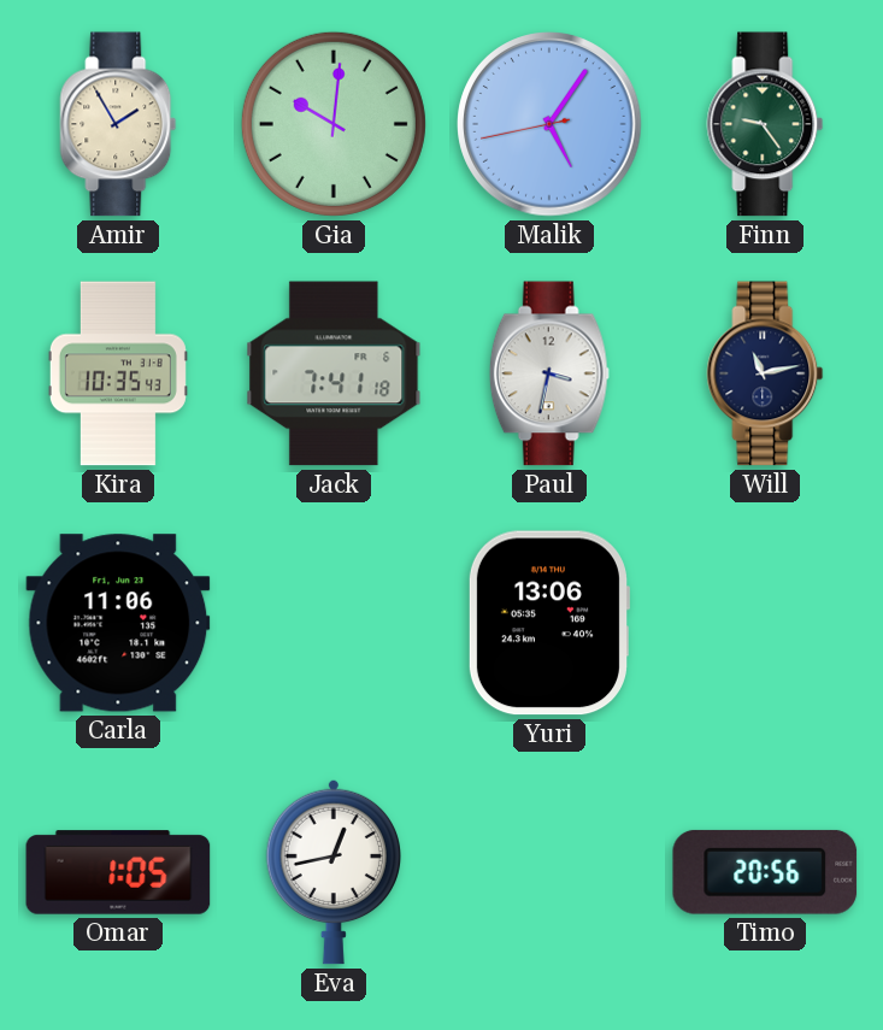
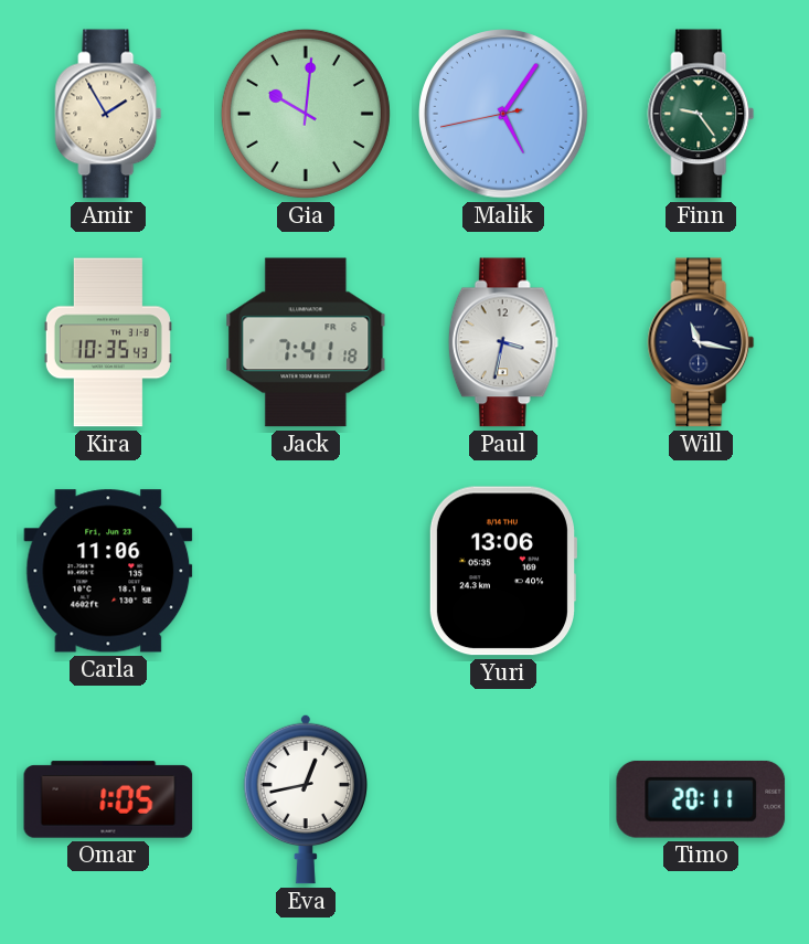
Will: 11:13 -> 11:17 (701, 342)
Timo: 20:56 -> 20:11 (701, 799)
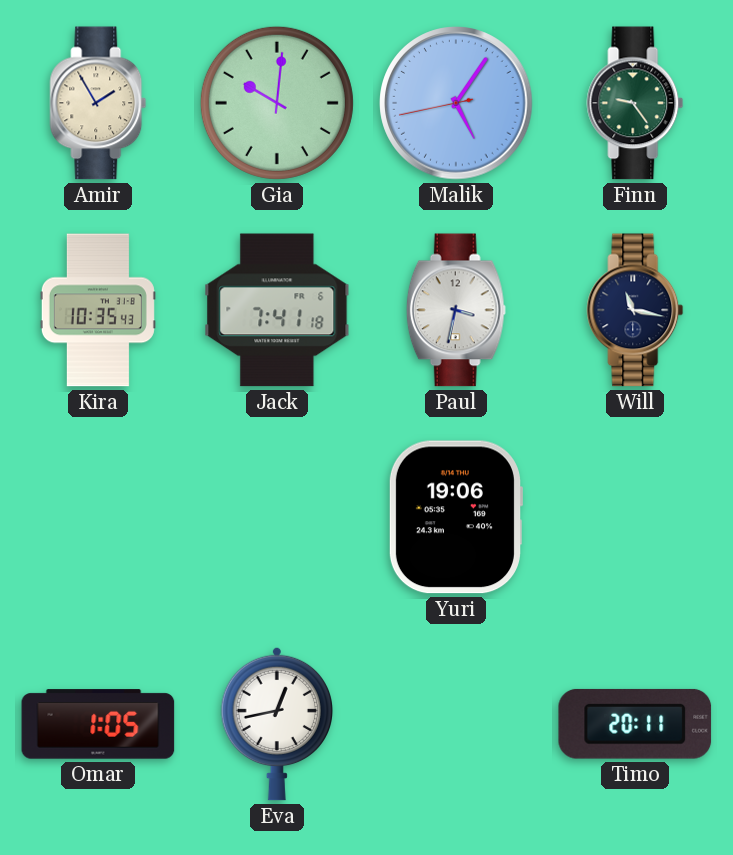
Carla: 11:06 -> none (108, 571)
Yuri: 13:06 -> 19:06 (455, 517)
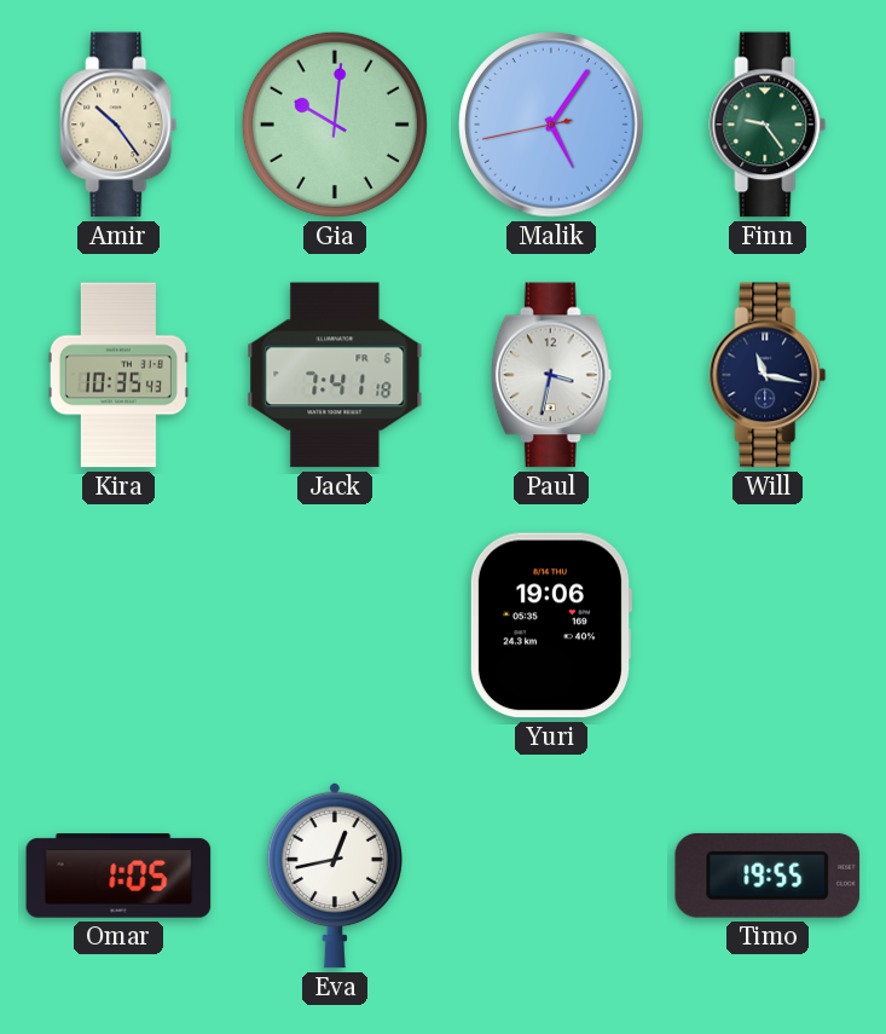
Amir: 1:55 -> 10:24 (118, 125)
Timo: 20:11 -> 19:55 (768, 876)
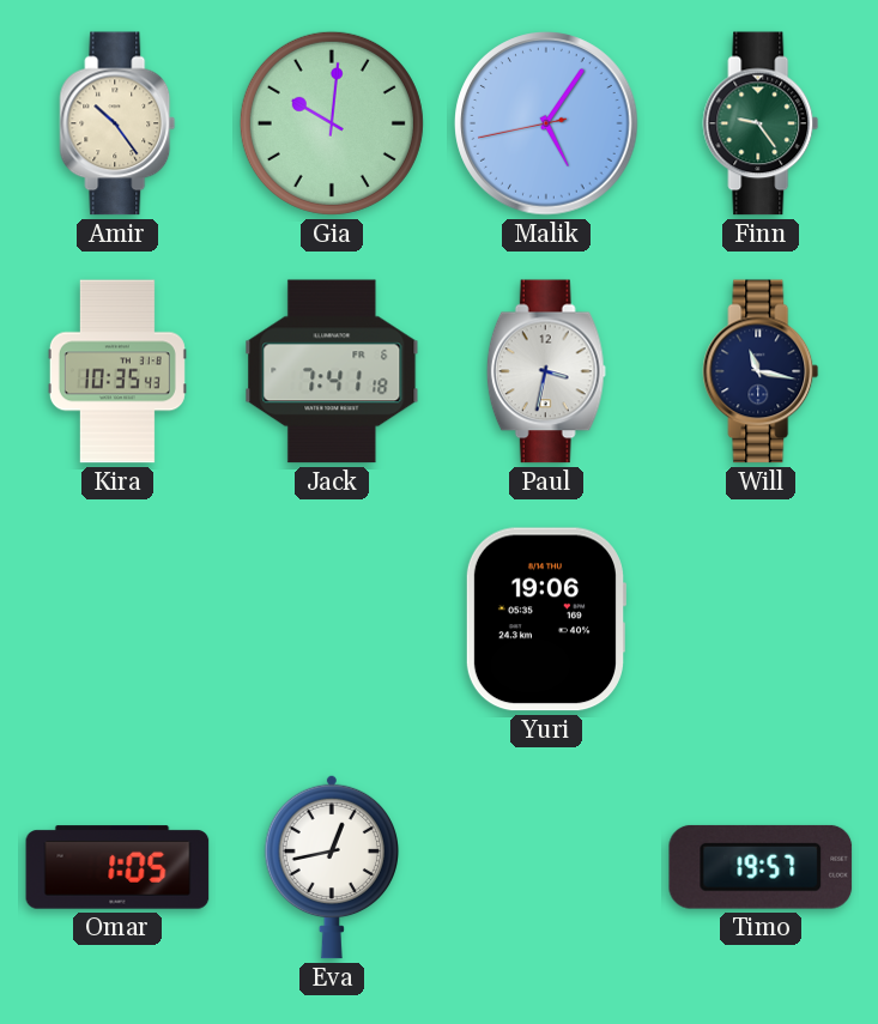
Timo: 19:55 -> 19:57 (761, 867)
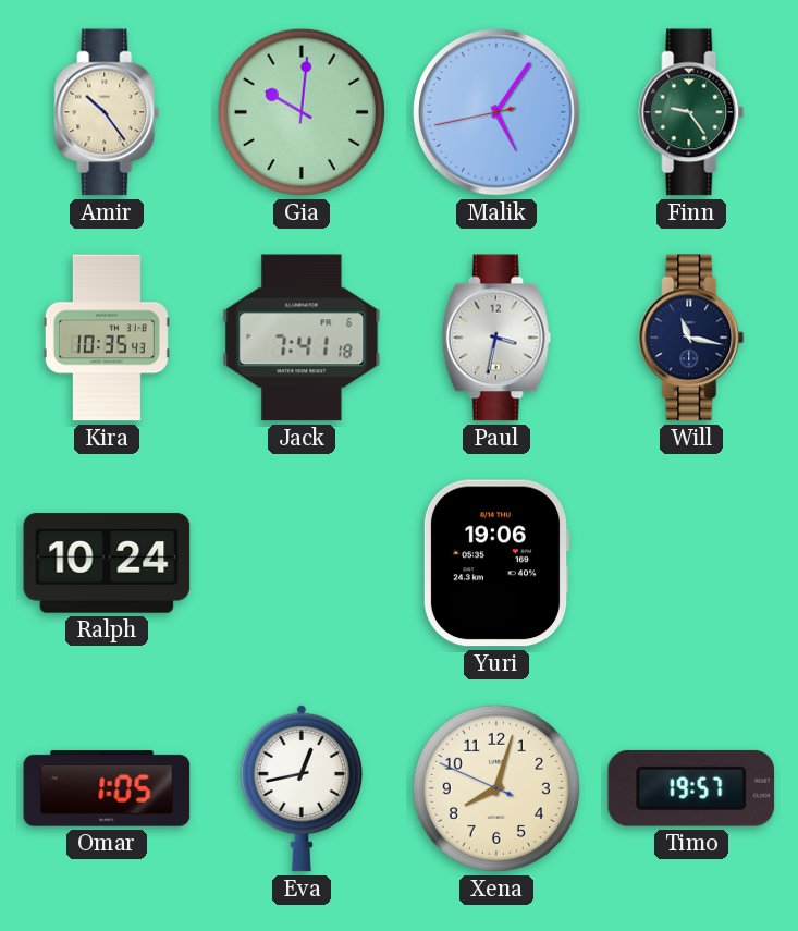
Ralph: none -> 10:24 (107, 563)
Xena: none -> 8:02 (496, 788)
